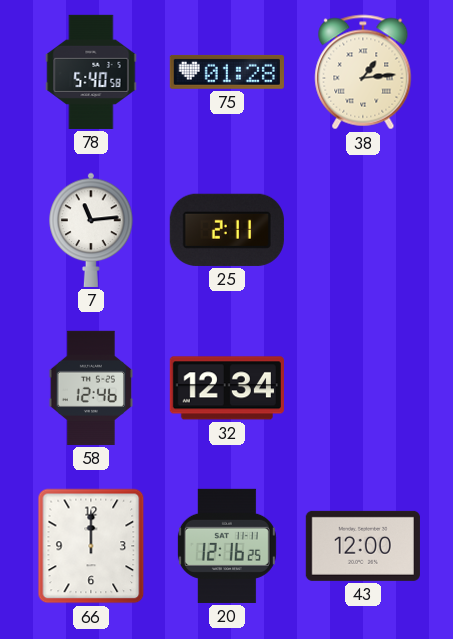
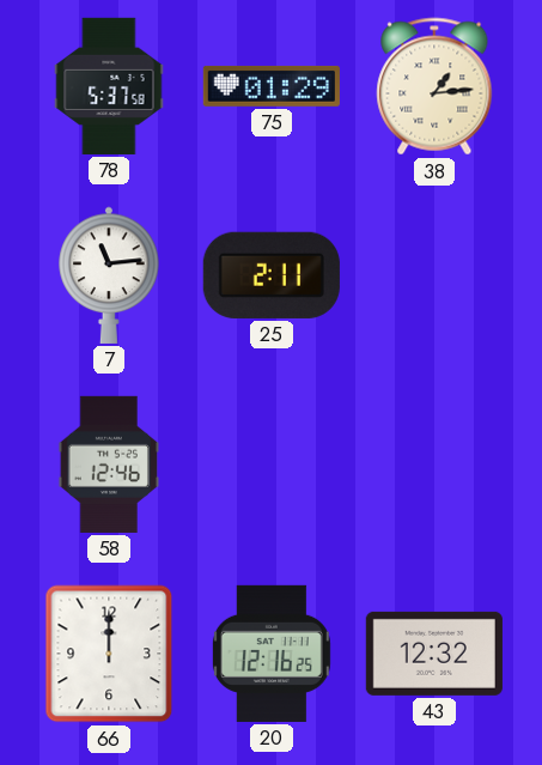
78: 5:40 -> 5:37 (109, 86)
75: 01:28 -> 01:29 (272, 86)
32: 12:34 -> none (227, 388)
43: 12:00 -> 12:32 (434, 654)
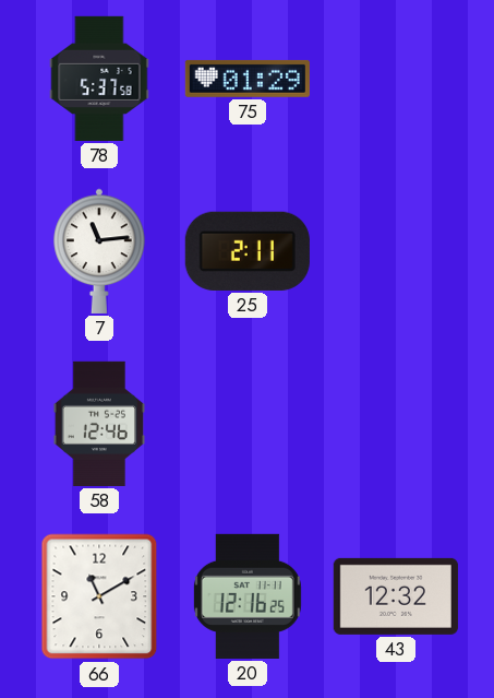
38: 1:14 -> none (434, 86)
66: 12:00 -> 11:10 (99, 596)
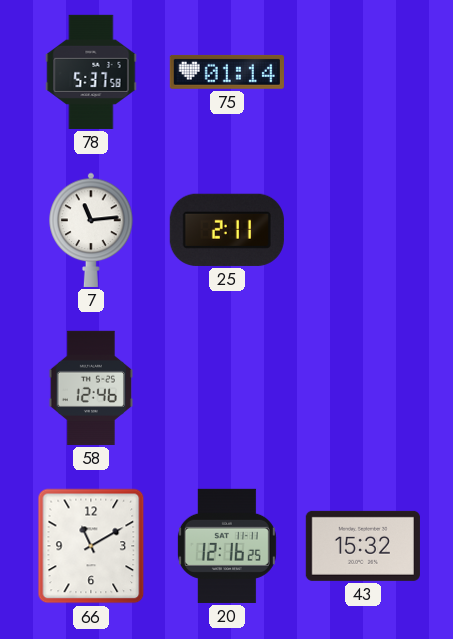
75: 01:29 -> 01:14 (227, 72)
43: 12:32 -> 15:32 (363, 546)
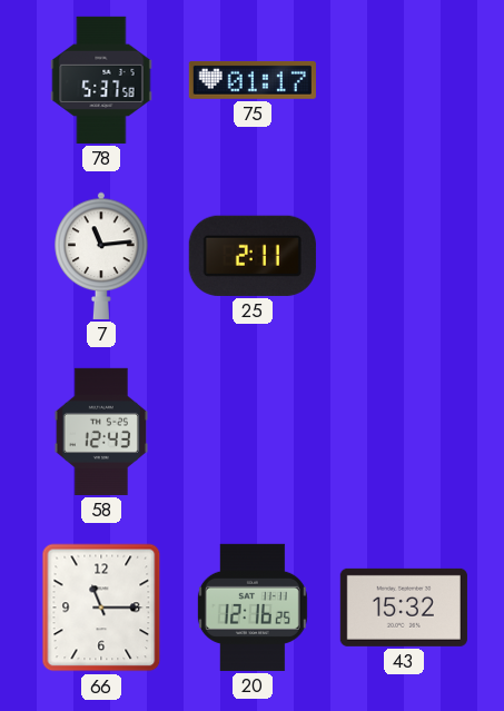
75: 01:14 -> 01:17 (253, 80)
58: 12:46 -> 12:43 (101, 432)
66: 11:10 -> 11:15 (101, 608)
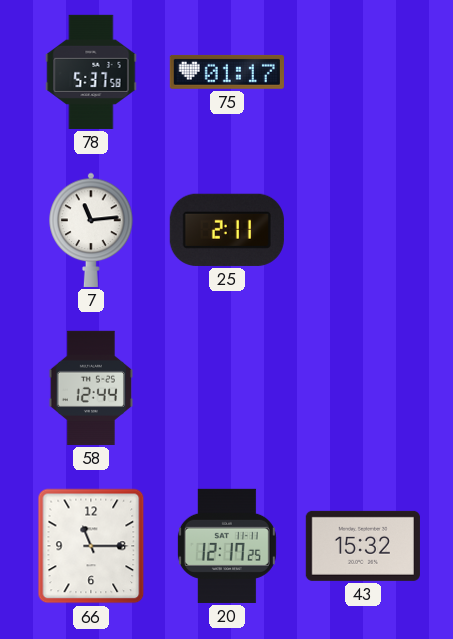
58: 12:43 -> 12:44 (91, 388)
20: 12:16 -> 12:17 (227, 546)
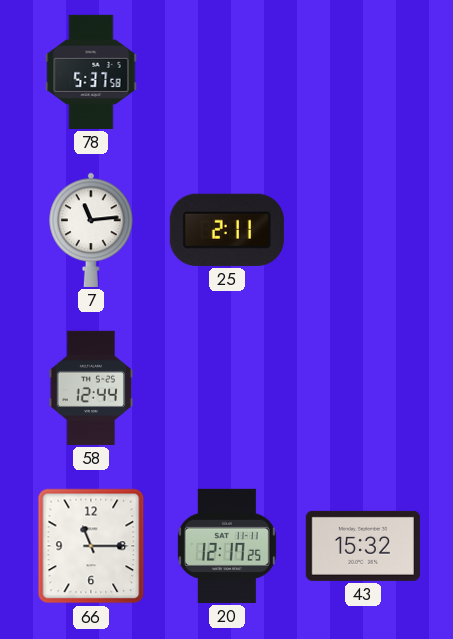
75: 01:17 -> none (227, 72)
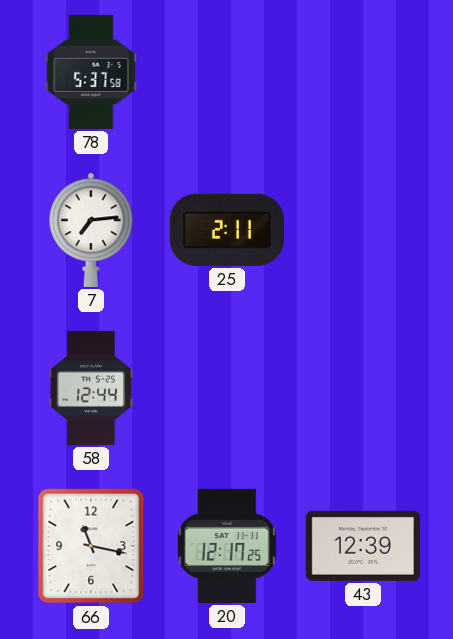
7: 11:14 -> 7:14 (91, 230)
66: 11:15 -> 11:17 (91, 546)
43: 15:32 -> 12:39 (363, 546)
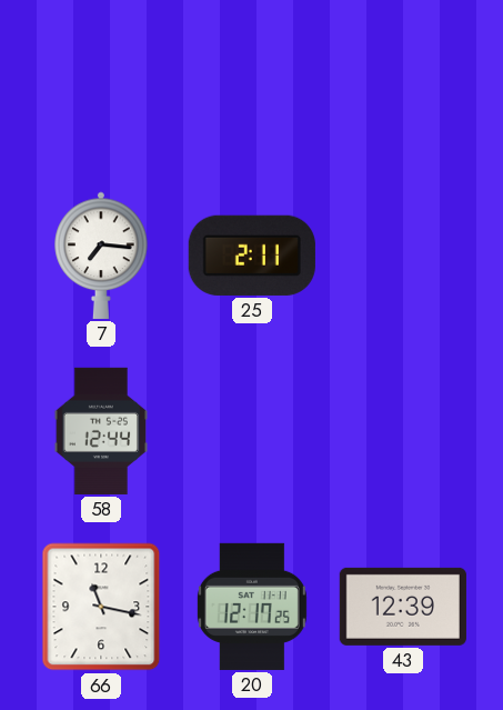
78: 5:37 -> none (91, 72)
7: 7:14 -> 7:16 (101, 256)
